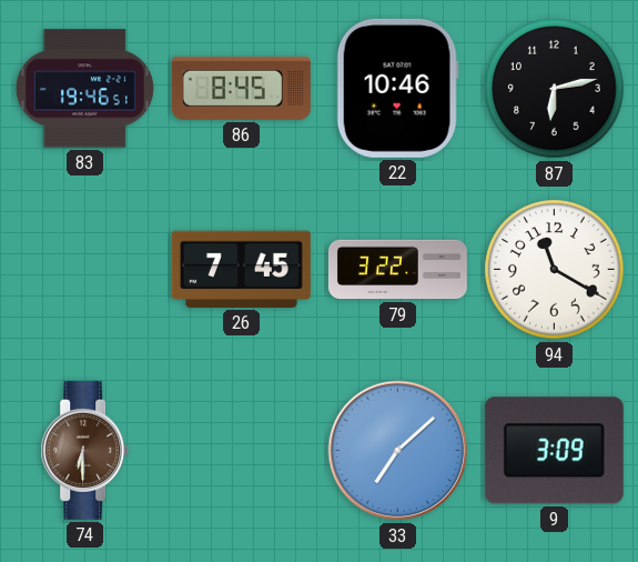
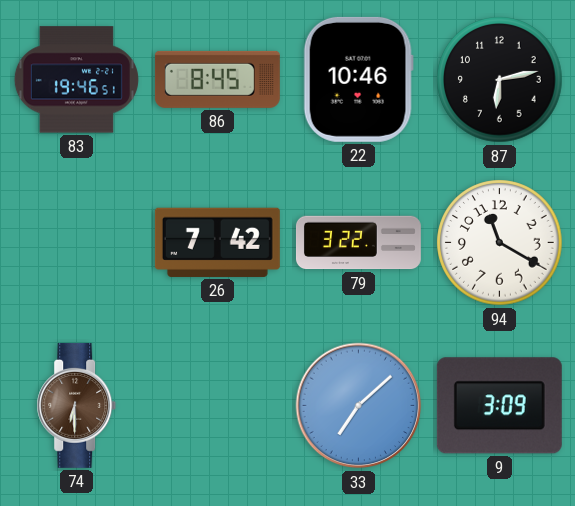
26: 7:45 -> 7:42 (217, 242)
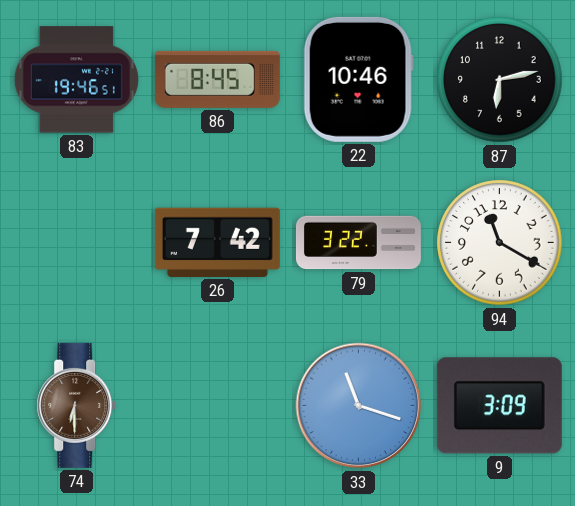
33: 7:08 -> 11:18 (359, 406)
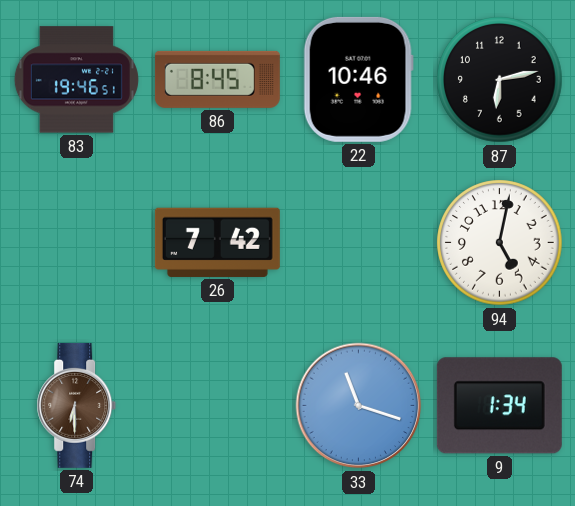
79: 3:22 -> none (358, 243)
94: 11:20 -> 5:02 (500, 243)
9: 3:09 -> 1:34 (499, 406)
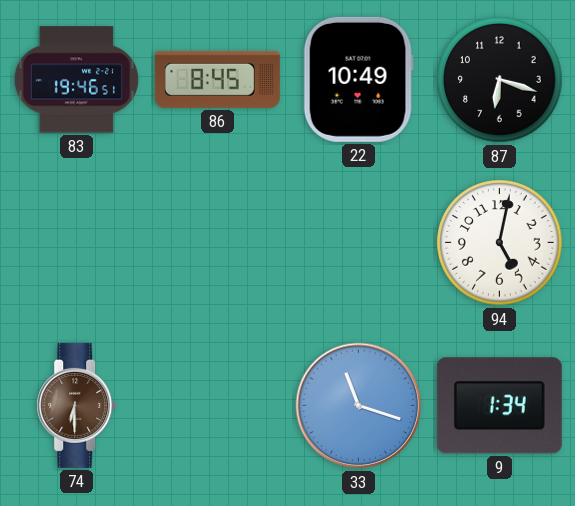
22: 10:46 -> 10:49 (358, 79)
87: 6:13 -> 6:18 (500, 80)
26: 7:42 -> none (217, 242)
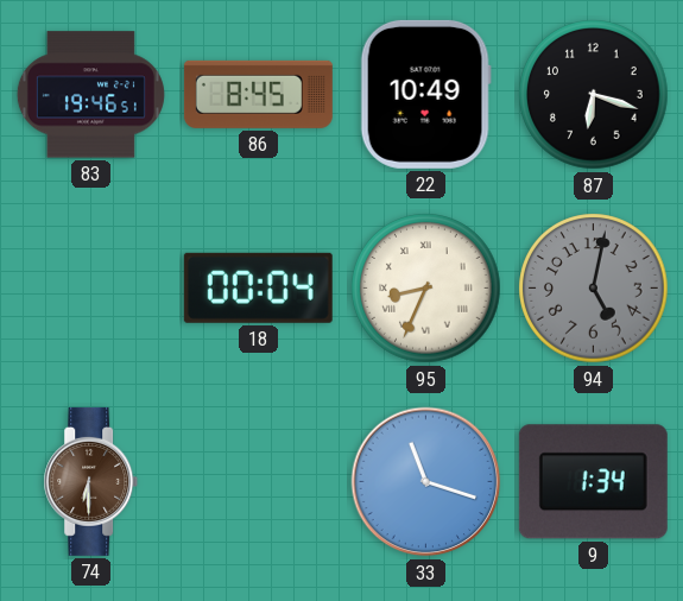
18: none -> 00:04 (258, 287)
95: none -> 8:34 (426, 289)
94 dial: white -> grey (594, 289)
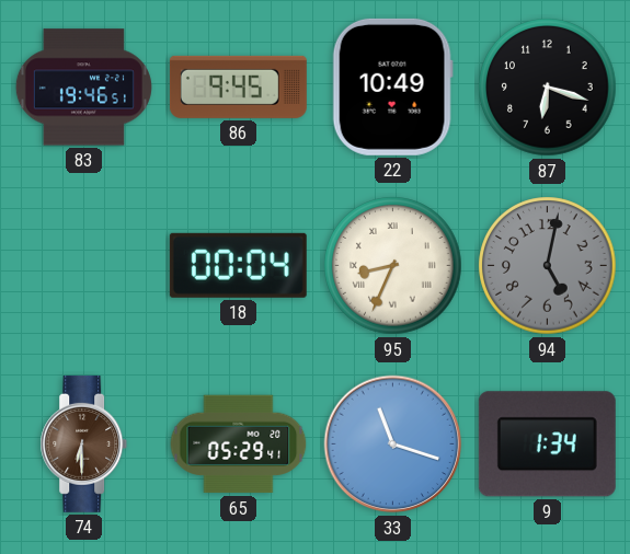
86: 8:45 -> 9:45 (238, 86)
65: none -> 05:29 (239, 445)
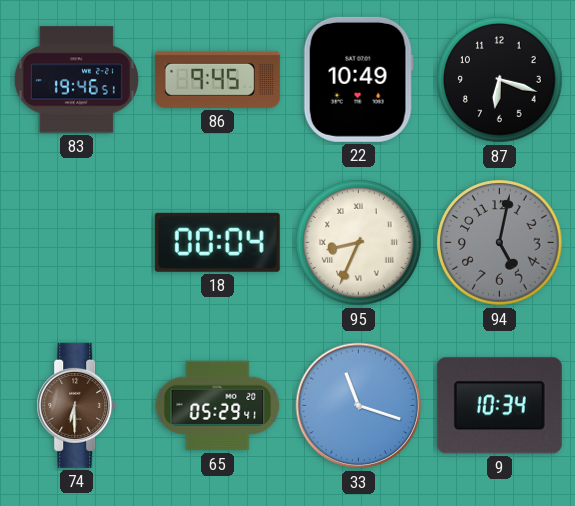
9: 1:34 -> 10:34 (499, 406)
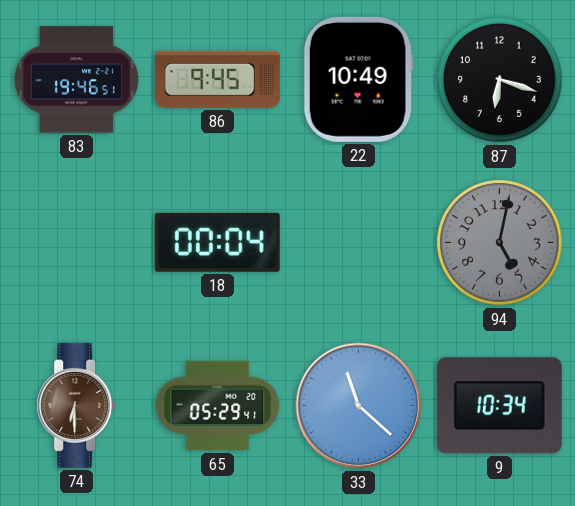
95: 8:34 -> none (359, 243)
33: 11:18 -> 11:22 (359, 406)
